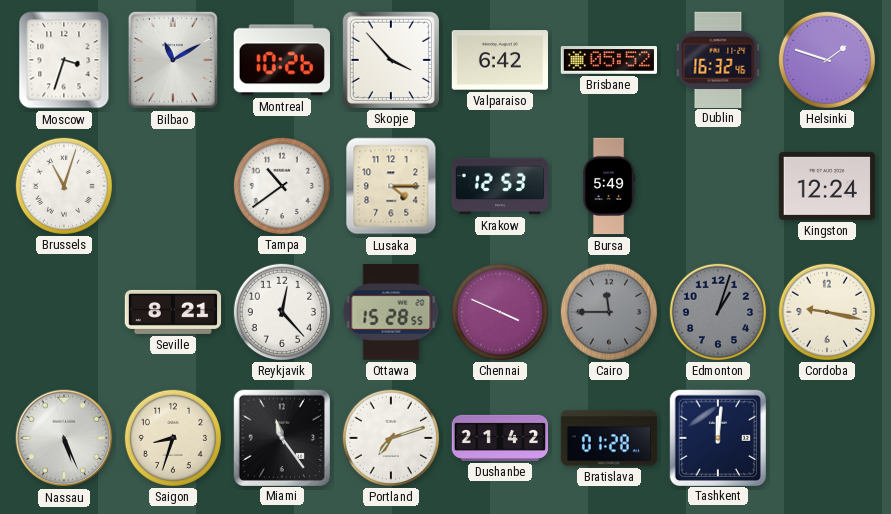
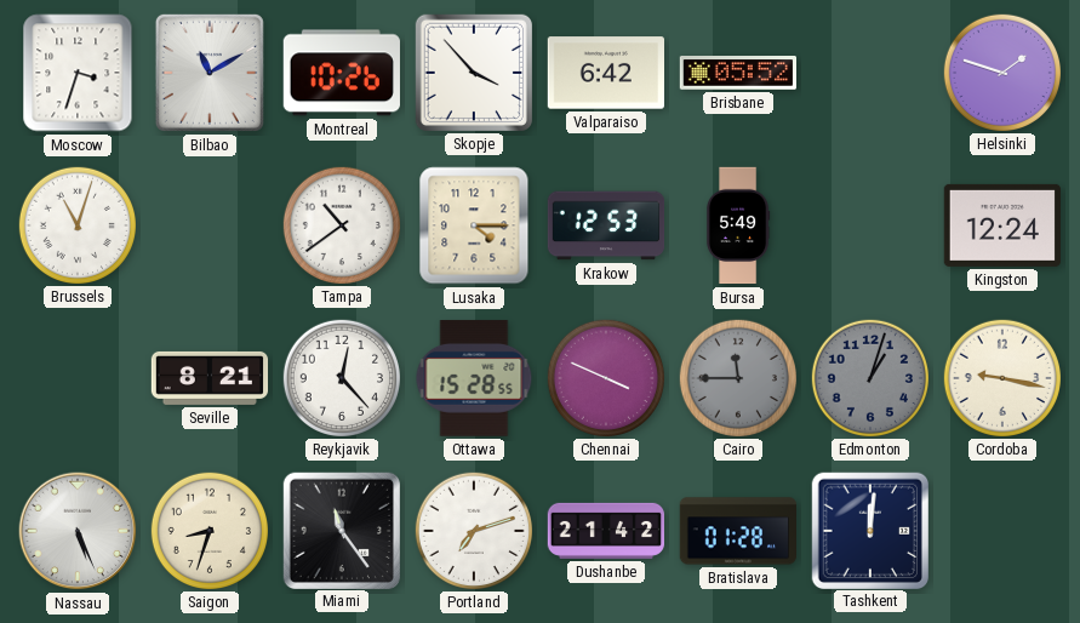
Dublin: 16:32 -> none (718, 59)
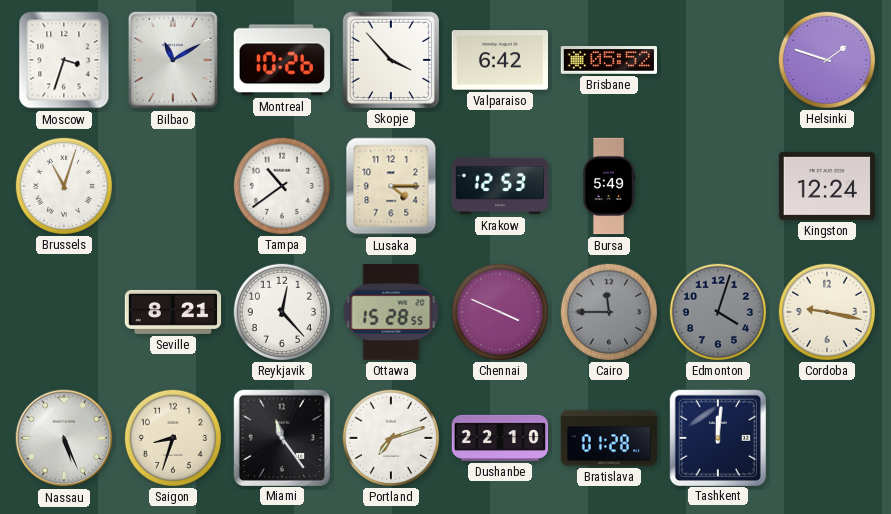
Edmonton: 1:03 -> 4:03 (717, 311)
Dushanbe: 21:42 -> 22:10 (499, 438)
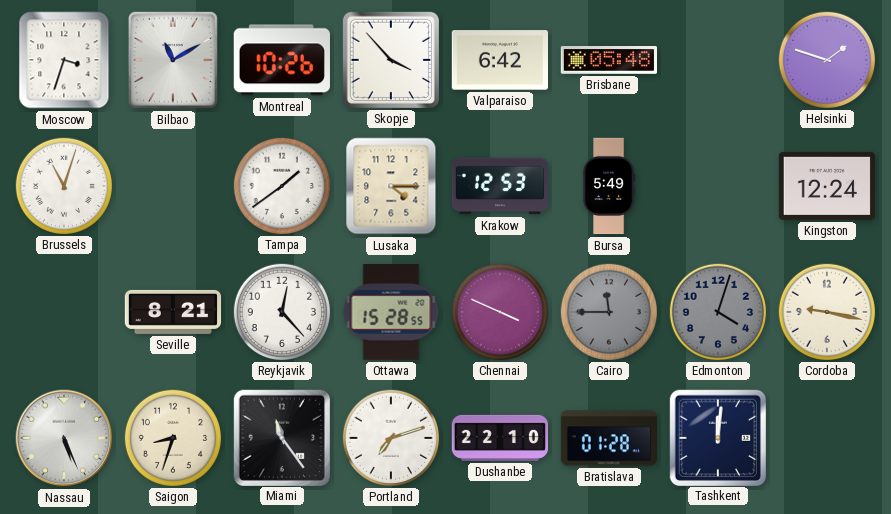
Brisbane: 05:52 -> 05:48 (608, 61)
Tampa: 10:39 -> 1:39 (281, 185)
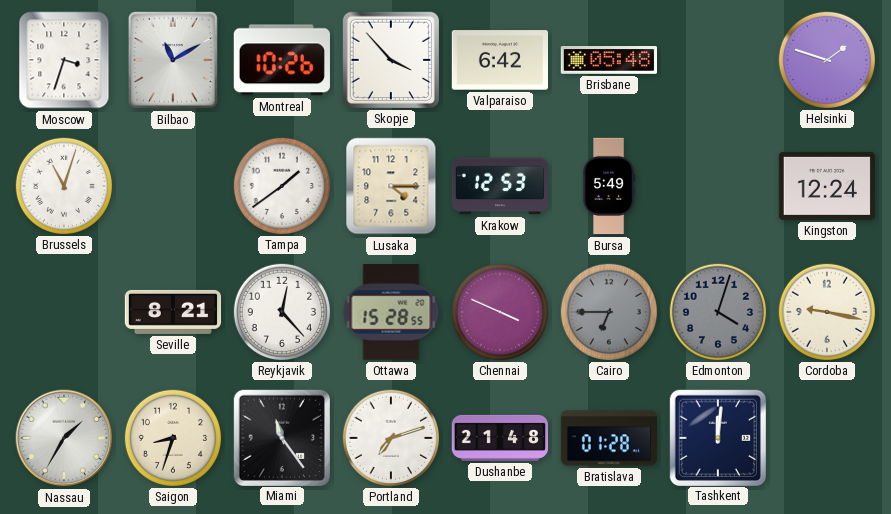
Cairo: 11:45 -> 6:45 (608, 311)
Nassau: 5:26 -> 1:35 (64, 438)
Dushanbe: 22:10 -> 21:48 (499, 438)
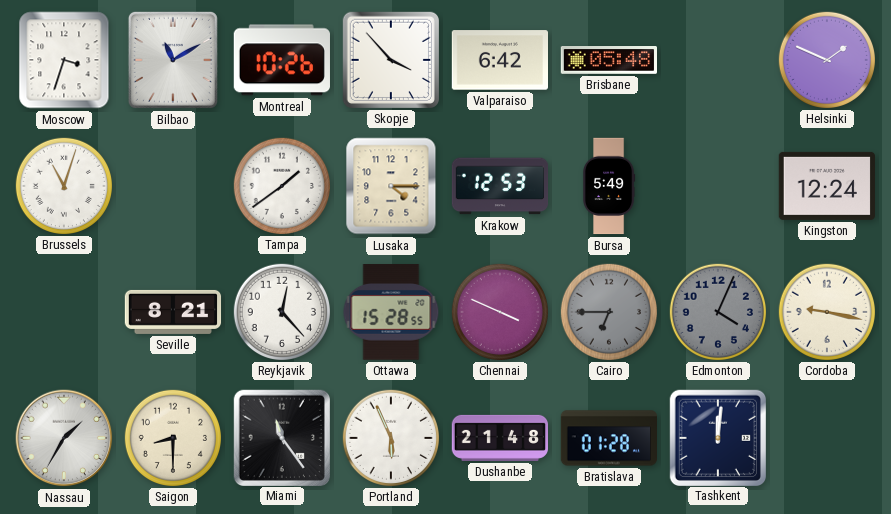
Helsinki: 1:48 -> 1:49 (826, 59)
Edmonton: 4:03 -> 4:04 (717, 311)
Saigon: 8:33 -> 8:30 (172, 437)
Portland: 7:12 -> 5:56 (390, 437)
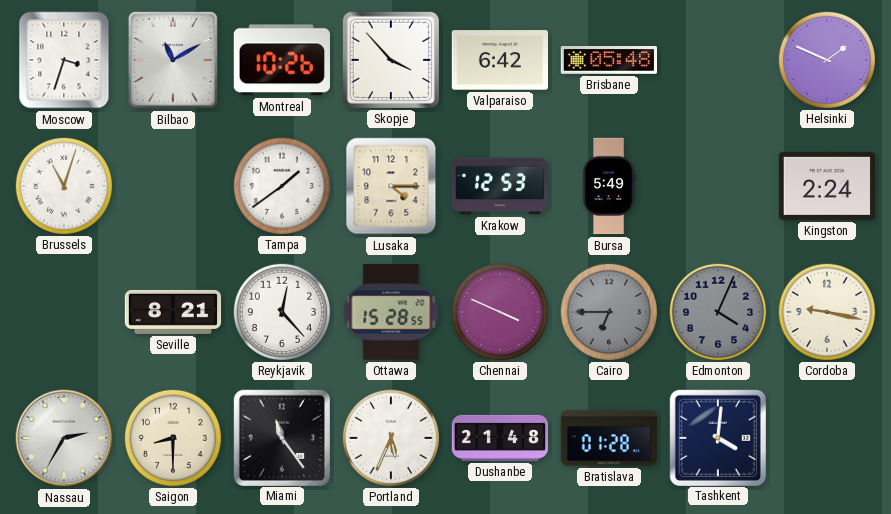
Kingston: 12:24 -> 2:24 (826, 186)
Nassau: 1:35 -> 2:35 (64, 438)
Portland: 5:56 -> 5:34 (390, 437)
Tashkent: 12:01 -> 4:01 (717, 437)
